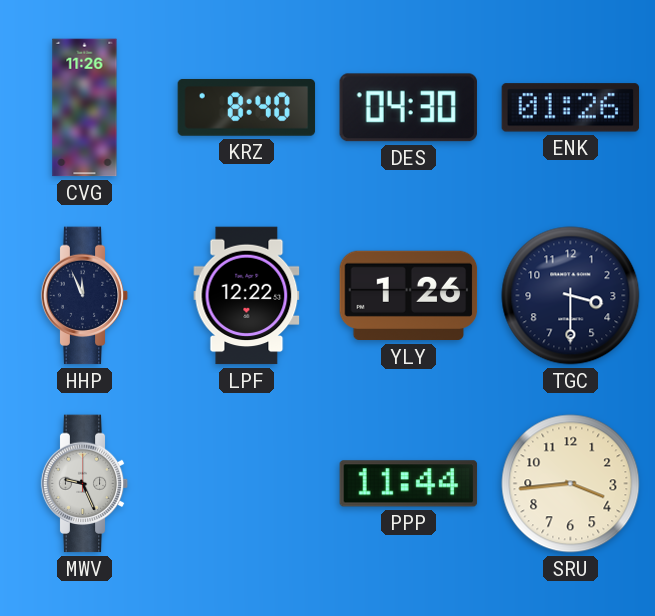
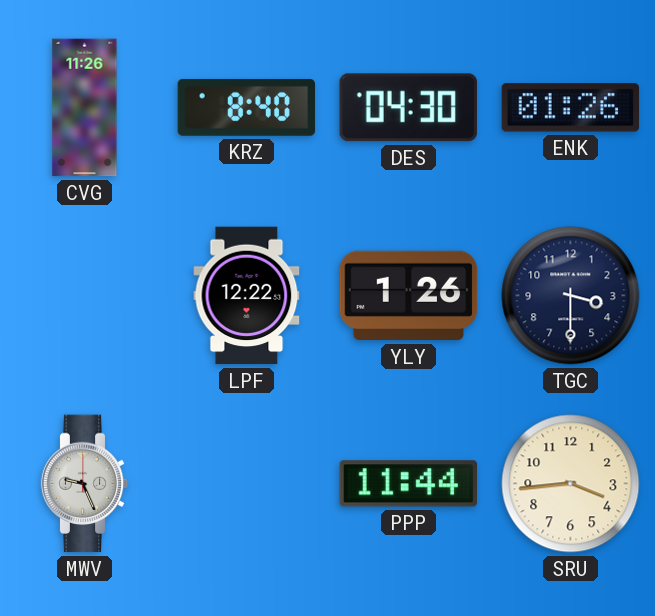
HHP: 11:56 -> none (85, 296)
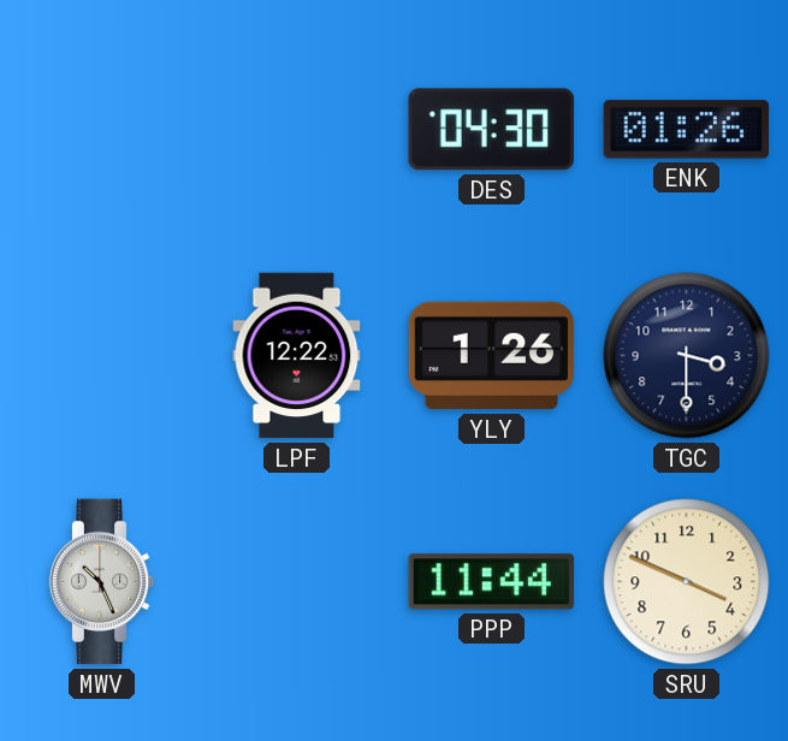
CVG: 11:26 -> none (85, 108)
KRZ: 8:40 -> none (247, 108)
MWV: 9:26 -> 10:26 (102, 582)
SRU: 3:44 -> 3:49 (687, 582)
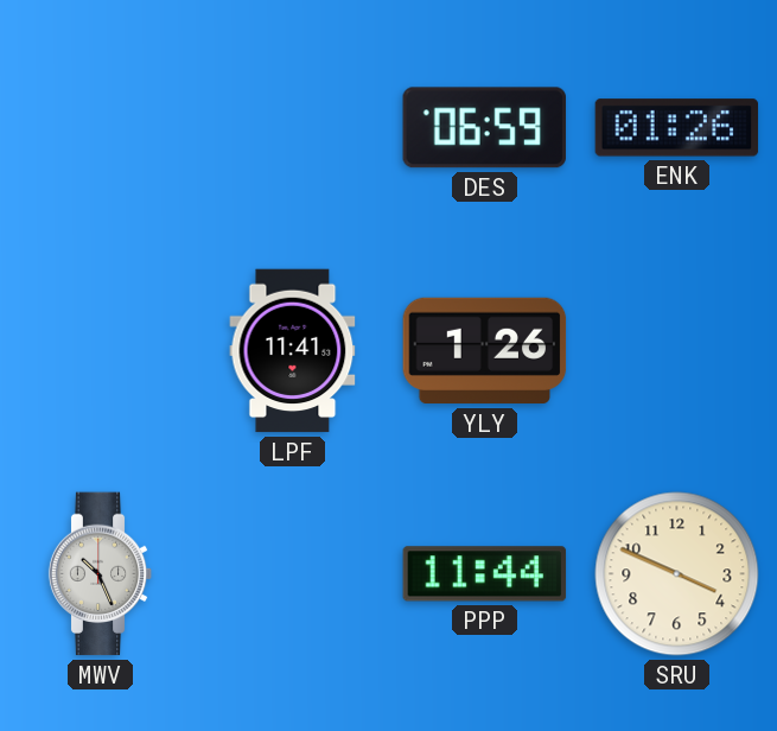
DES: 04:30 -> 06:59 (484, 128)
LPF: 12:22 -> 11:41 (293, 351)
TGC: 3:30 -> none (687, 356)
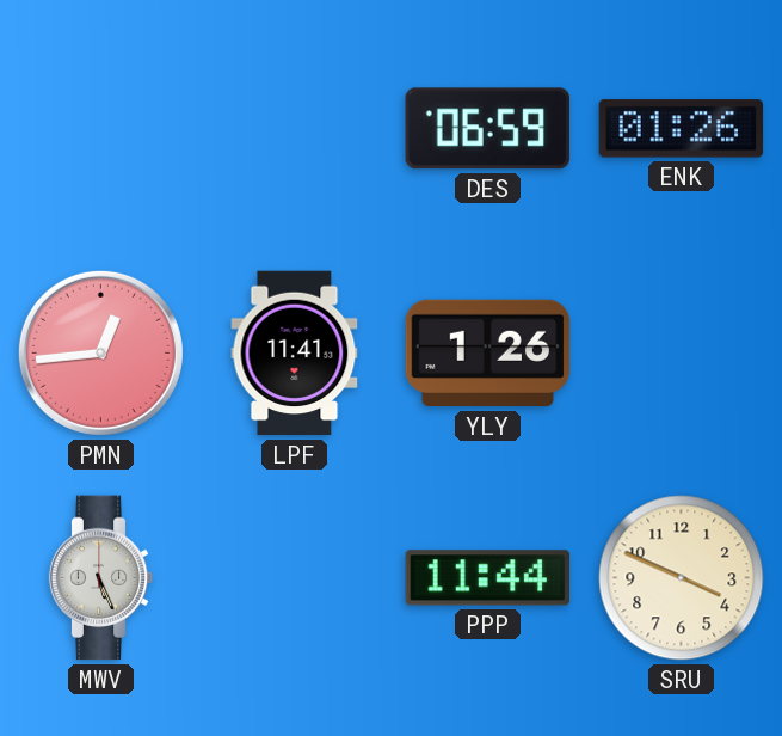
PMN: none -> 12:44 (100, 352)
MWV: 10:26 -> 5:26 (101, 578)
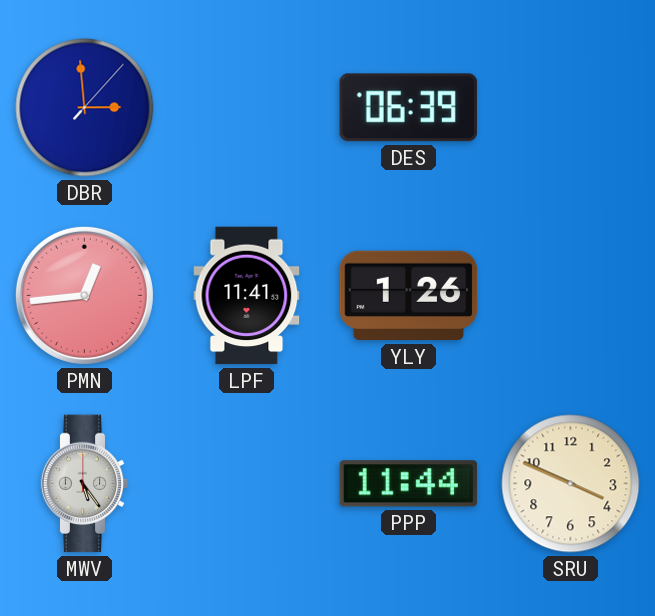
DBR: none -> 2:59 (85, 108)
DES: 06:59 -> 06:39 (408, 108)
ENK: 01:26 -> none (682, 129)
MWV: 5:26 -> 5:24 (85, 484)
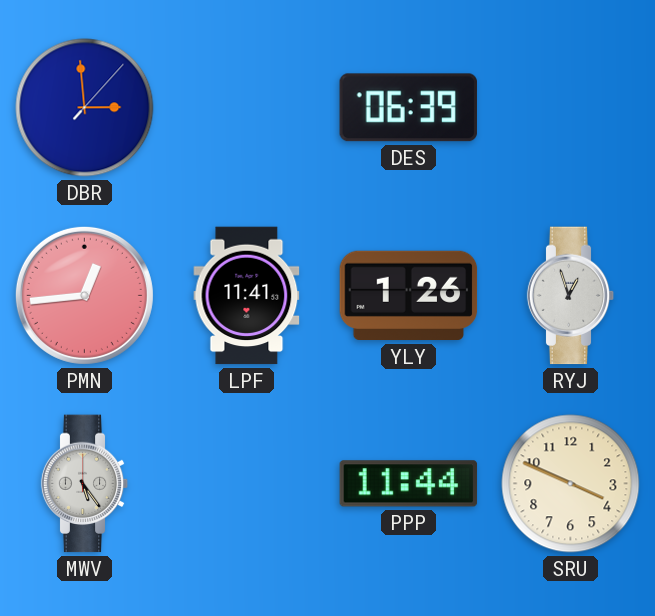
RYJ: none -> 12:57 (571, 296)
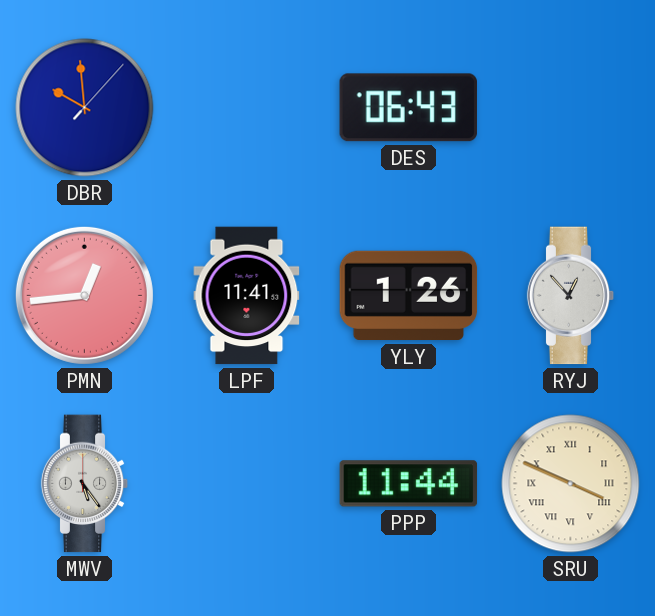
DBR: 2:59 -> 9:59 (85, 108)
DES: 06:39 -> 06:43 (408, 108)
RYJ: 12:57 -> 12:53 (571, 296)
SRU numerals: Arabic -> Roman (571, 484)
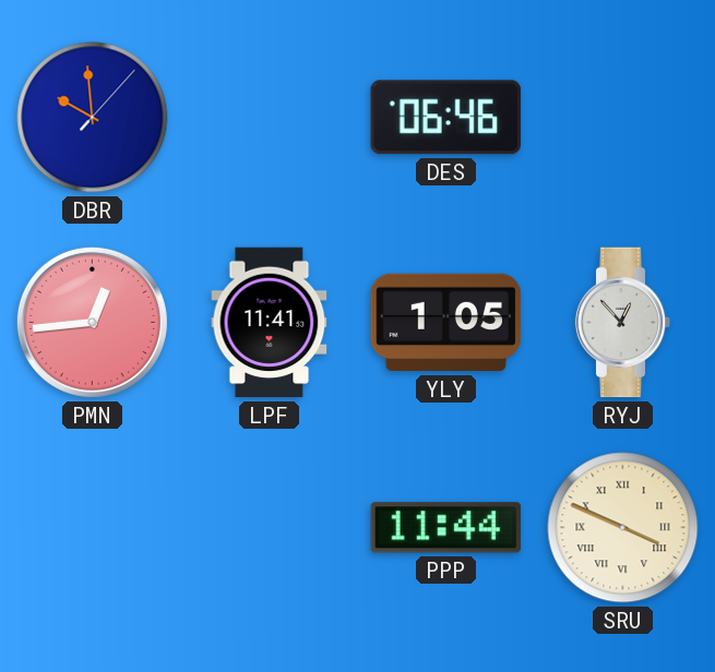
DES: 06:43 -> 06:46 (445, 118)
YLY: 1:26 -> 1:05 (446, 323)
MWV: 5:24 -> none (85, 484)
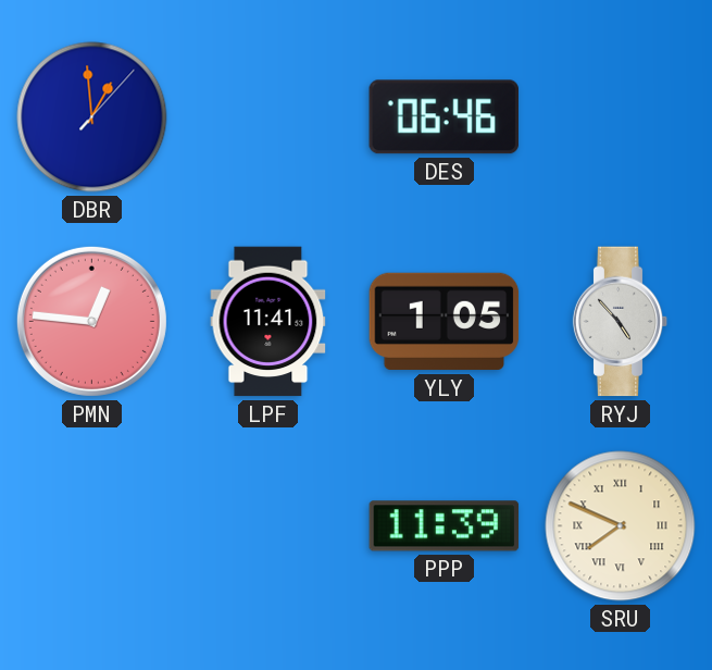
DBR: 9:59 -> 12:59 (92, 117)
PMN: 12:44 -> 12:46 (91, 321)
RYJ: 12:53 -> 4:53 (621, 322)
PPP: 11:44 -> 11:39 (445, 526)
SRU: 3:49 -> 7:49 (621, 526)
